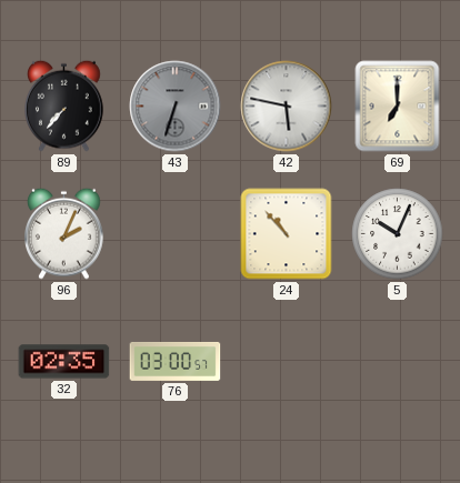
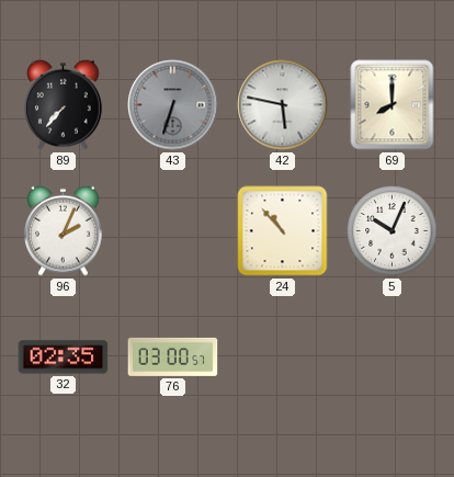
69: 7:00 -> 8:00 (393, 105)
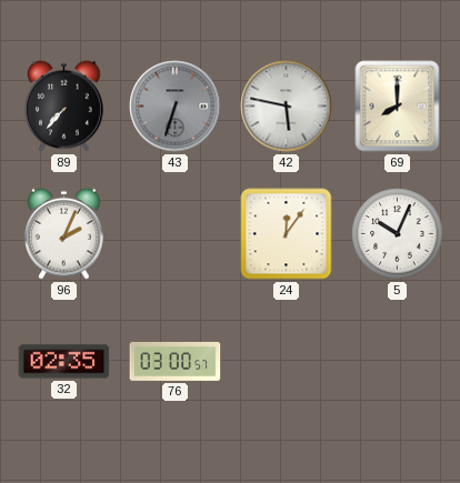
24: 10:53 -> 12:06 (287, 234)
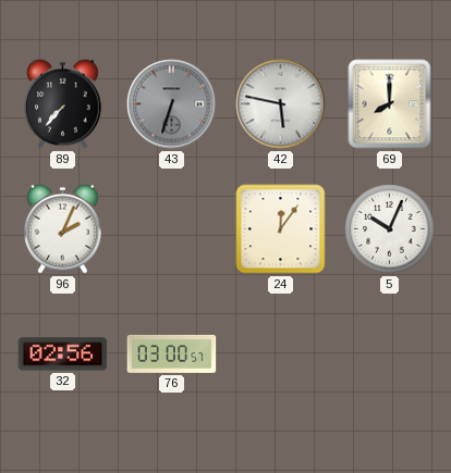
32: 02:35 -> 02:56 (63, 354)
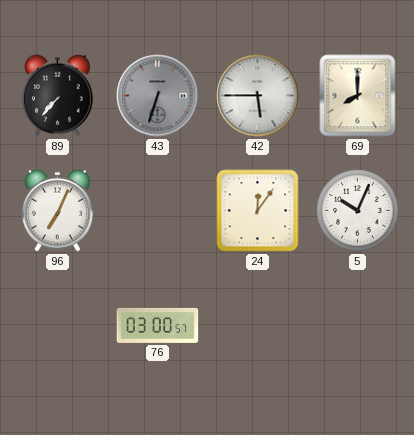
42: 5:47 -> 5:45 (258, 96)
96: 2:04 -> 7:04 (58, 210)
32: 02:56 -> none (63, 354)
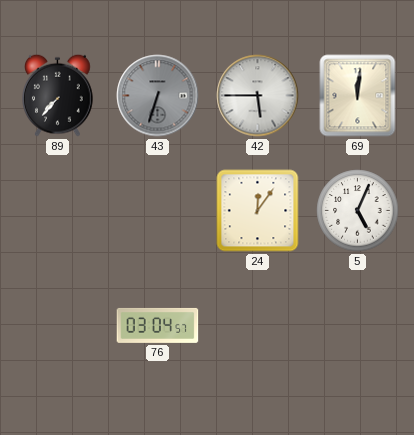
69: 8:00 -> 12:01 (358, 96)
96: 7:04 -> none (58, 210)
5: 10:04 -> 5:04 (358, 211)
76: 03:00 -> 03:04 (158, 325)
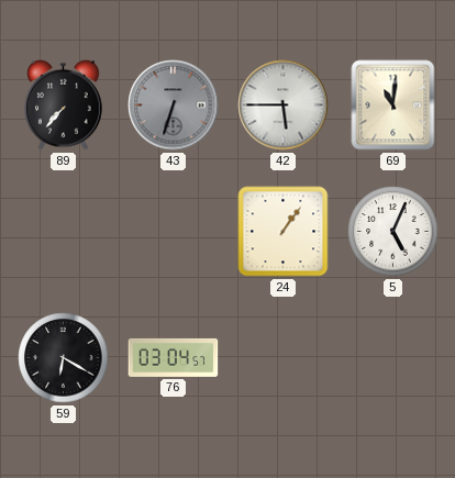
69: 12:01 -> 11:01 (393, 105)
24: 12:06 -> 1:06 (284, 232)
59: none -> 6:20 (64, 358)
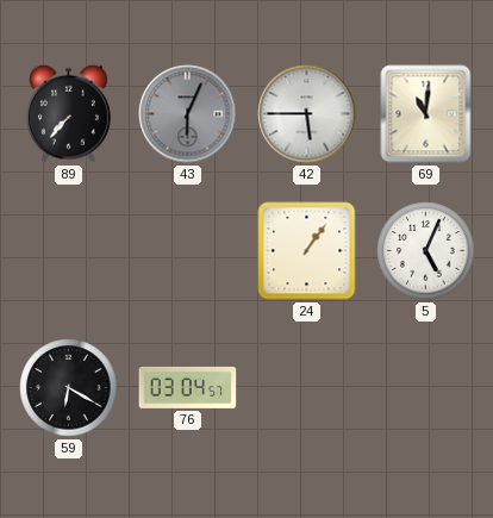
43: 6:33 -> 6:04 (188, 114)
